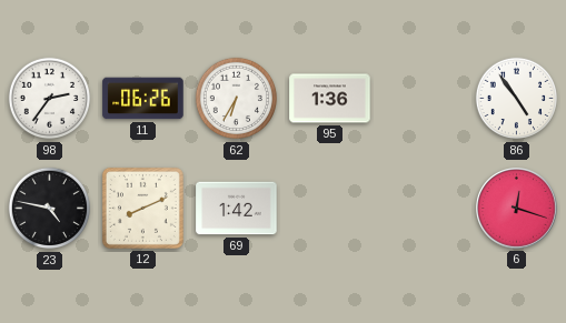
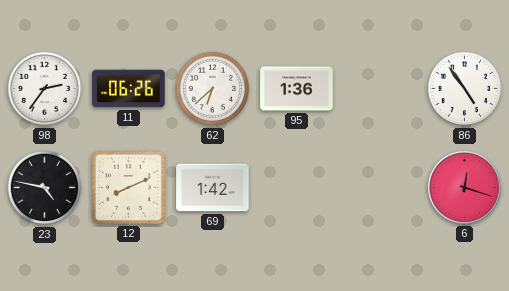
62: 6:35 -> 6:38 (213, 89)
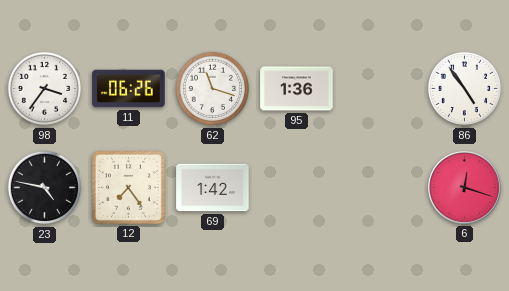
98: 2:36 -> 3:36 (45, 89)
62: 6:38 -> 11:18 (213, 89)
12: 8:11 -> 7:24 (128, 187)
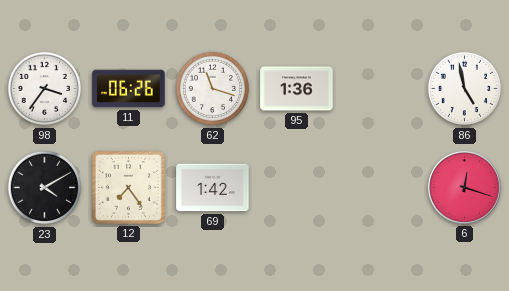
86: 4:54 -> 4:58 (465, 89)
23: 4:47 -> 4:10 (45, 188)
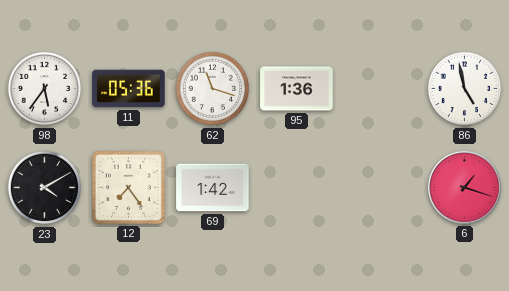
98: 3:36 -> 5:36 (45, 89)
11: 06:26 -> 05:36 (129, 89)
6: 12:18 -> 1:18 (465, 188)
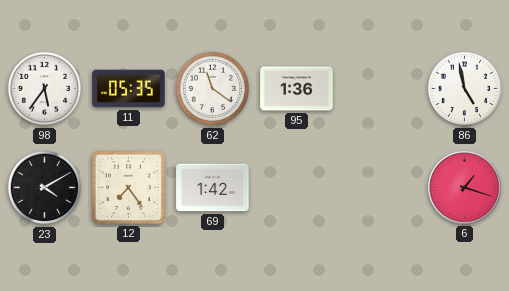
11: 05:36 -> 05:35 (129, 89)
62: 11:18 -> 11:21 (213, 89)
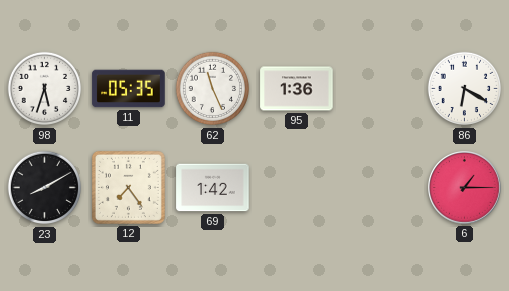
98: 5:36 -> 5:33 (45, 89)
62: 11:21 -> 11:26 (213, 89)
86: 4:58 -> 6:20 (465, 89)
23: 4:10 -> 8:10 (45, 188)
6: 1:18 -> 1:15 (465, 188)
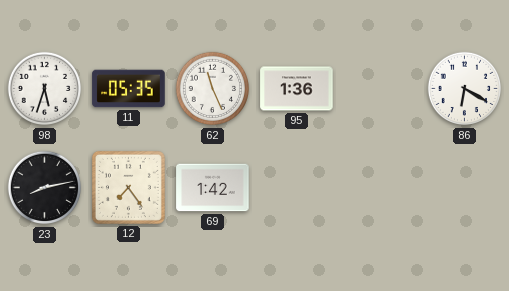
23: 8:10 -> 8:13 (45, 188)
6: 1:15 -> none (465, 188)
